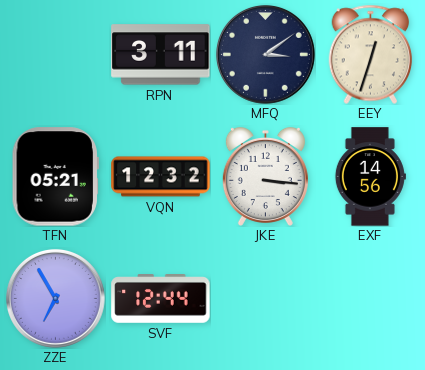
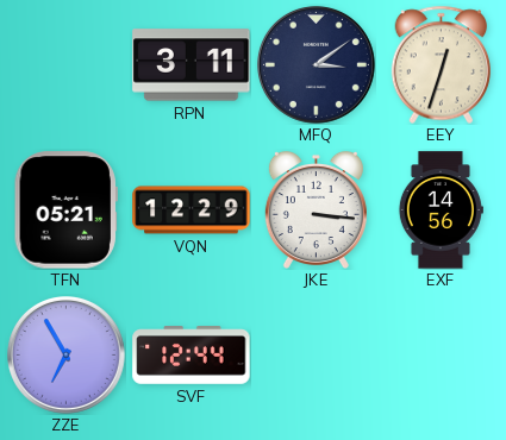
VQN: 12:32 -> 12:29 (192, 210)
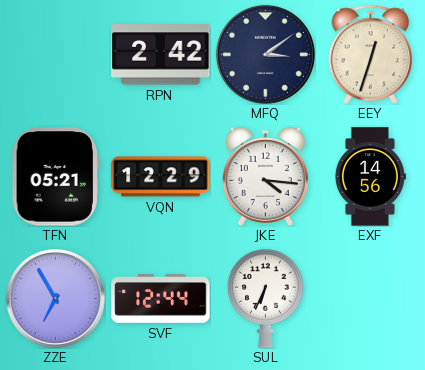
RPN: 3:11 -> 2:42 (161, 55)
JKE: 3:16 -> 4:16 (265, 176)
SUL: none -> 6:34 (266, 299)
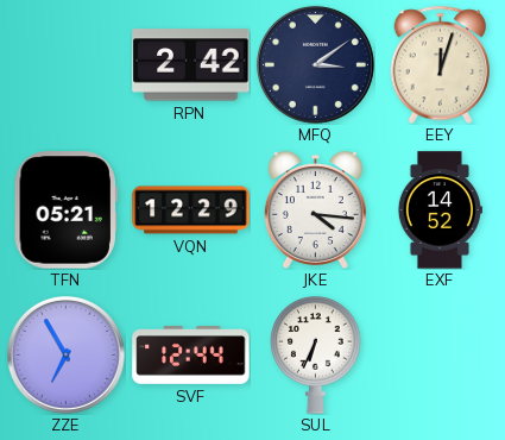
EEY: 12:33 -> 12:03 (441, 64)
EXF: 14:56 -> 14:52 (440, 210)
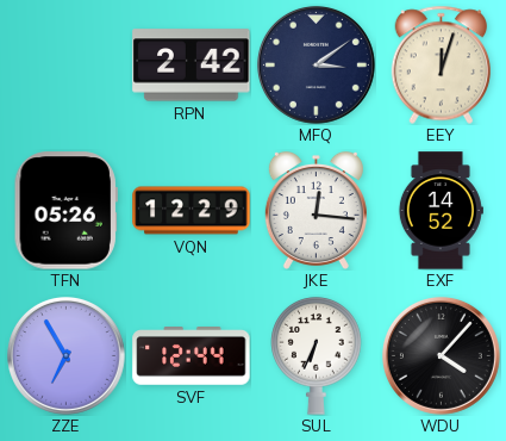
TFN: 05:21 -> 05:26 (65, 211)
JKE: 4:16 -> 12:16 (316, 210)
WDU: none -> 4:07 (441, 355)
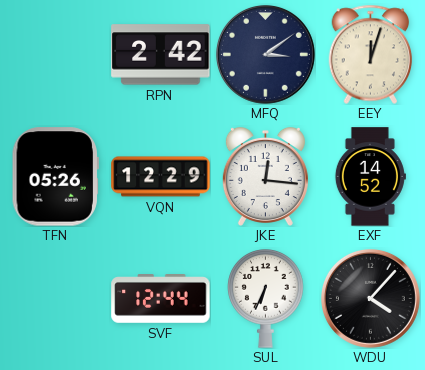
ZZE: 6:55 -> none (65, 355)
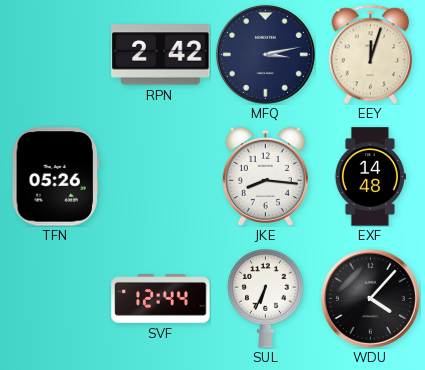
MFQ: 3:09 -> 3:13 (265, 54)
VQN: 12:29 -> none (161, 177)
JKE: 12:16 -> 8:16 (265, 176)
EXF: 14:52 -> 14:48 (370, 177)
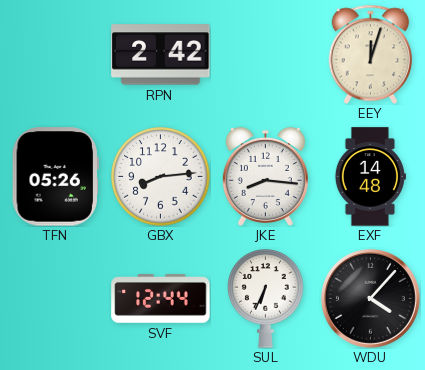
MFQ: 3:13 -> none (265, 54)
GBX: none -> 8:14 (161, 177)
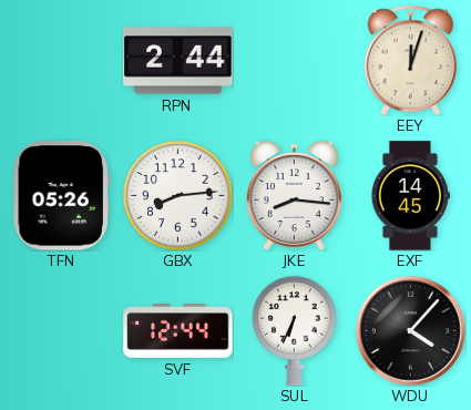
RPN: 2:42 -> 2:44 (178, 61)
EXF: 14:48 -> 14:45 (410, 196)
